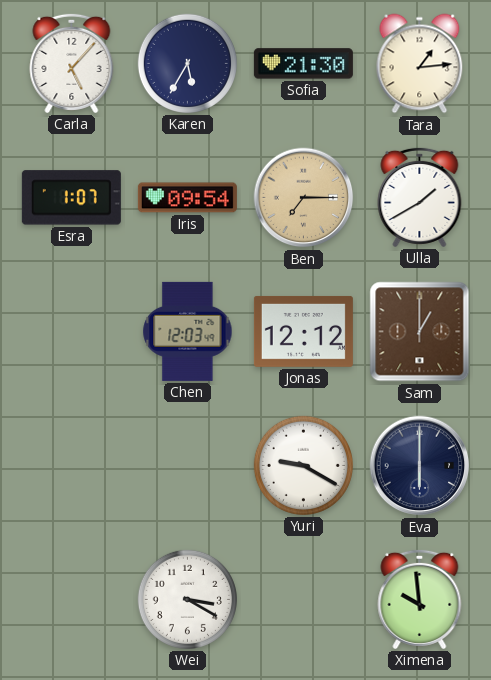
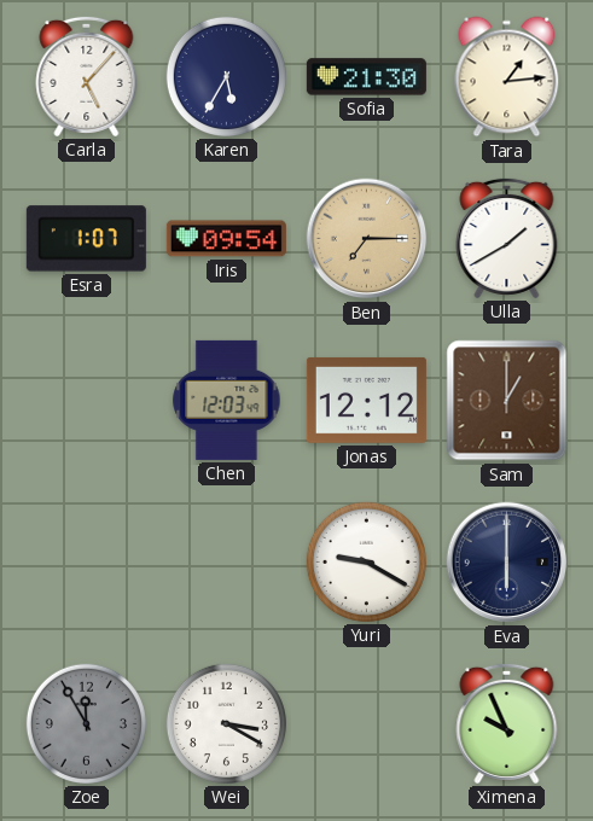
Zoe: none -> 11:55 (86, 723)
Ximena: 9:59 -> 9:56 (507, 723)
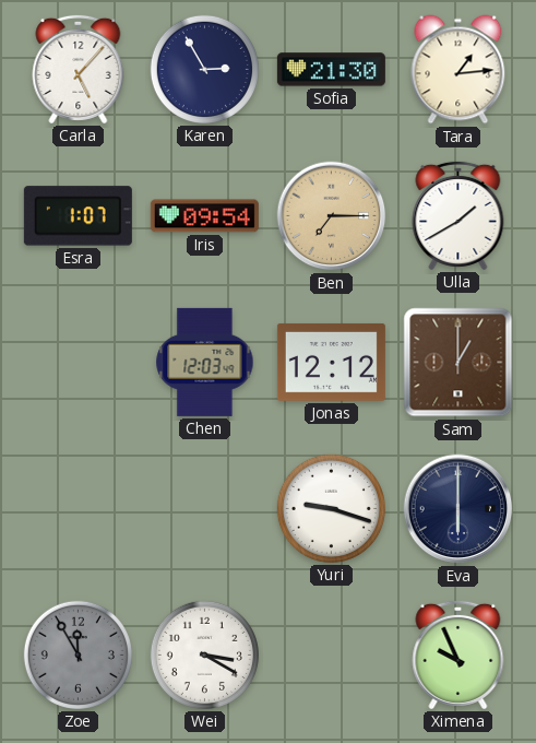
Karen: 5:35 -> 2:55 (204, 69)
Yuri: 9:20 -> 9:18 (331, 508)
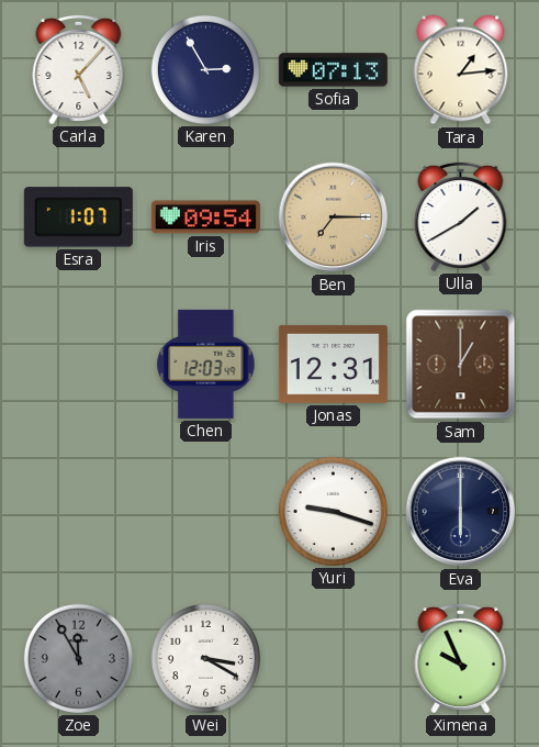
Sofia: 21:30 -> 07:13 (333, 70)
Jonas: 12:12 -> 12:31 (333, 364)
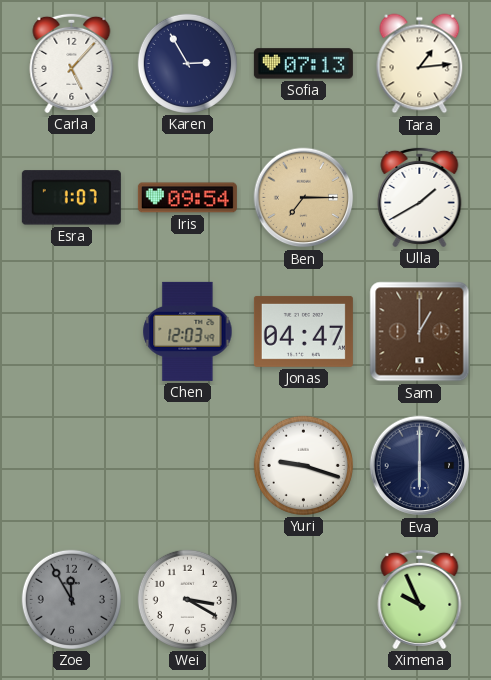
Jonas: 12:31 -> 04:47 (303, 331)
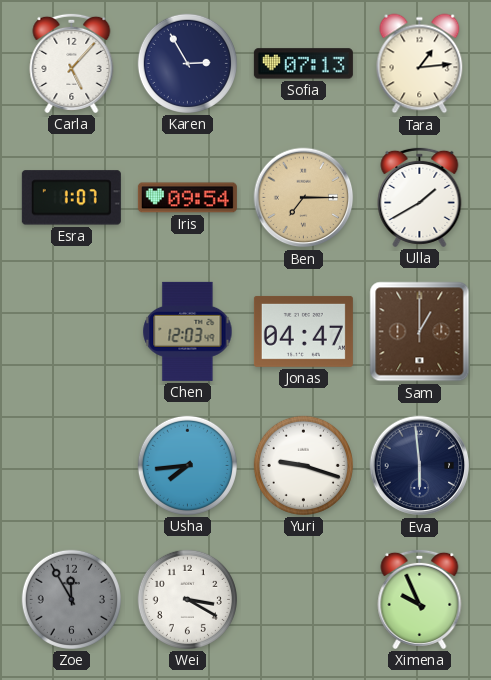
Usha: none -> 7:44 (187, 465)
Eva: 6:00 -> 5:59 (420, 466)
